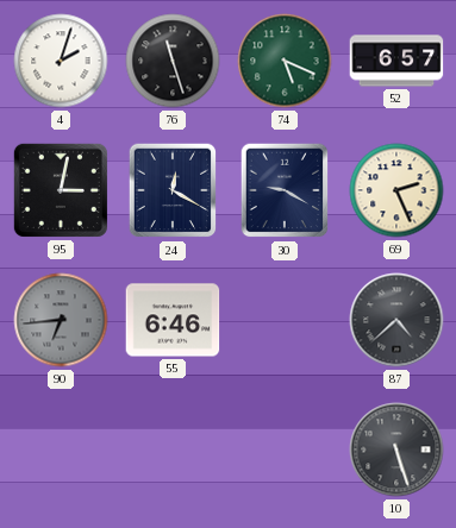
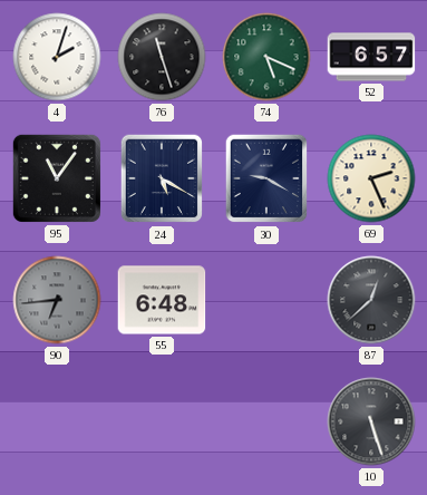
95: 3:02 -> 11:06 (57, 178)
24: 12:20 -> 5:20 (162, 178)
55: 6:46 -> 6:48 (162, 300)
87: 4:38 -> 12:38 (371, 300)
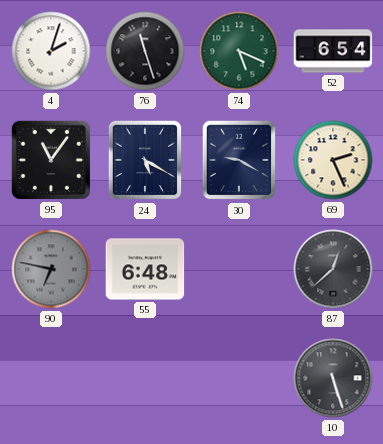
52: 6:57 -> 6:54 (333, 51)
90: 6:44 -> 6:47 (51, 269)
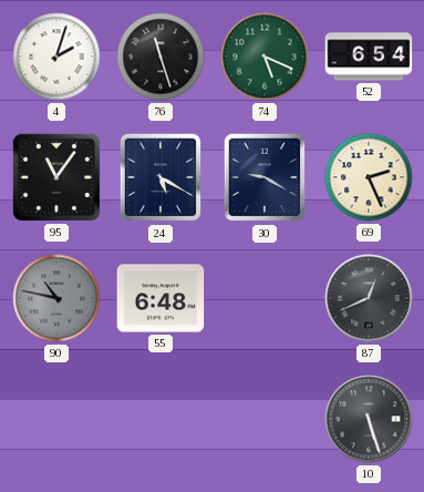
90: 6:47 -> 10:47 (56, 298)
87: 12:38 -> 12:41 (369, 298)
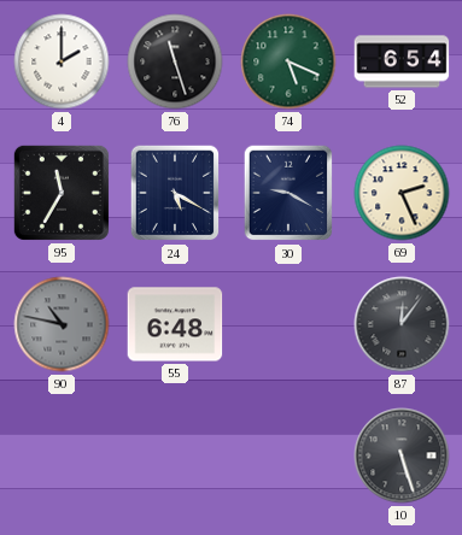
4: 2:03 -> 2:00 (62, 61)
95: 11:06 -> 11:35 (62, 193)
87: 12:41 -> 12:06 (402, 324)
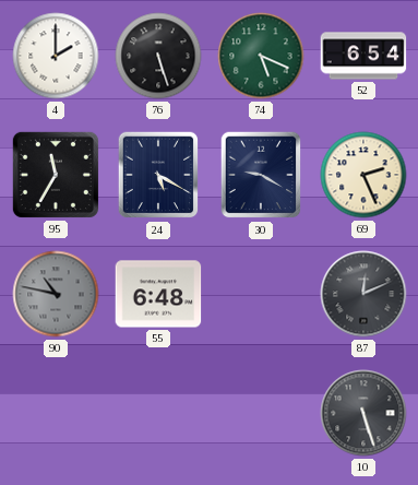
76: 11:27 -> 5:27 (158, 56)
87: 12:06 -> 12:11 (363, 294)
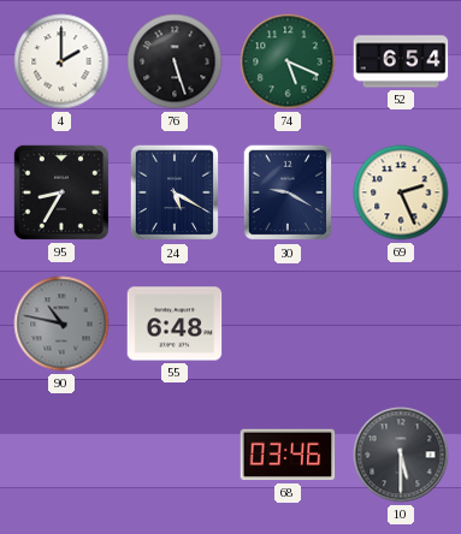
95: 11:35 -> 8:35 (61, 192)
87: 12:11 -> none (363, 294)
68: none -> 03:46 (288, 455)
10: 5:27 -> 5:30 (401, 455)
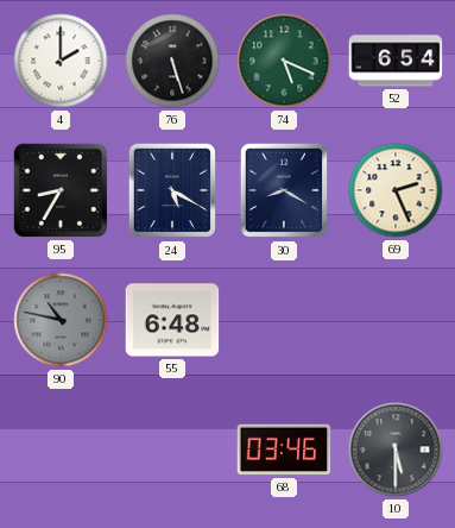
30: 9:20 -> 8:20 (284, 190)
